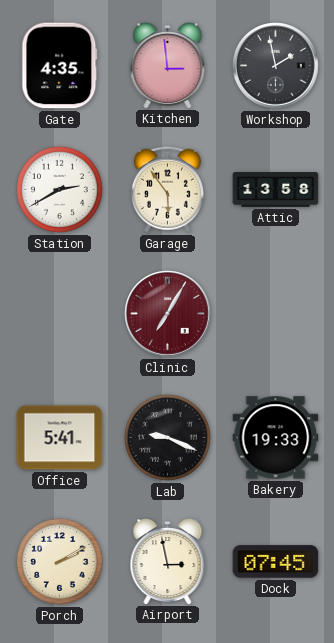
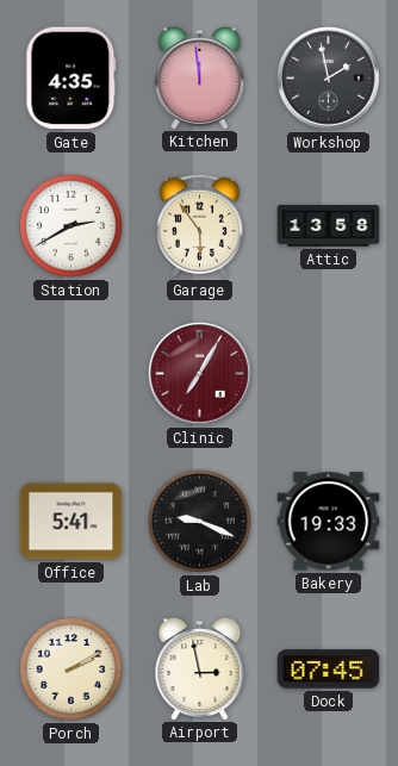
Kitchen: 2:59 -> 11:59 (200, 79)
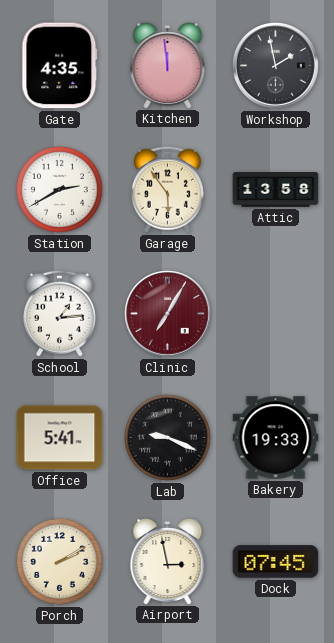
School: none -> 1:14 (59, 313)
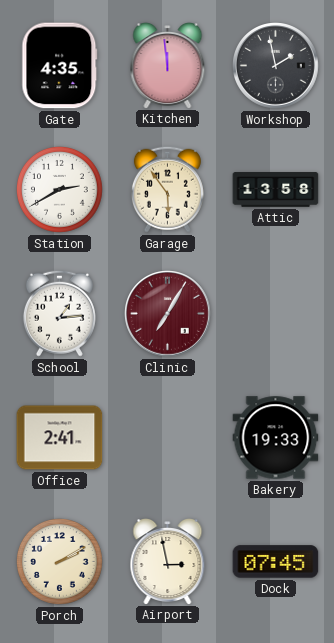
Office: 5:41 -> 2:41 (60, 438)
Lab: 9:19 -> none (168, 438)
